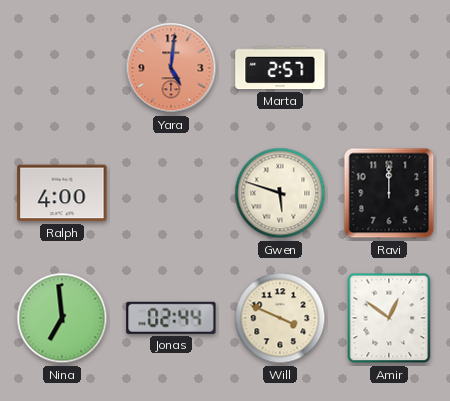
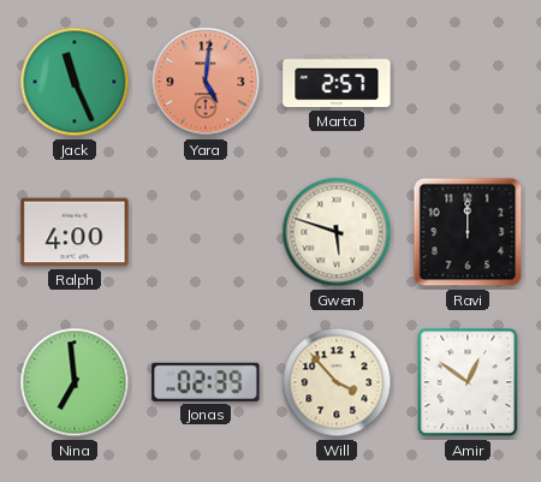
Jack: none -> 11:26 (75, 82)
Jonas: 02:44 -> 02:39 (206, 382)
Will: 3:49 -> 3:53 (337, 382)
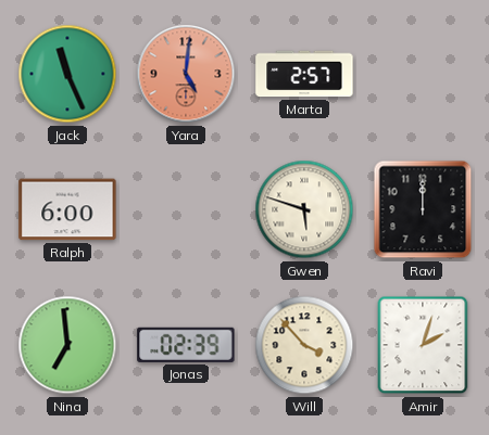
Ralph: 4:00 -> 6:00 (67, 209)
Amir: 12:51 -> 2:03 (423, 345)
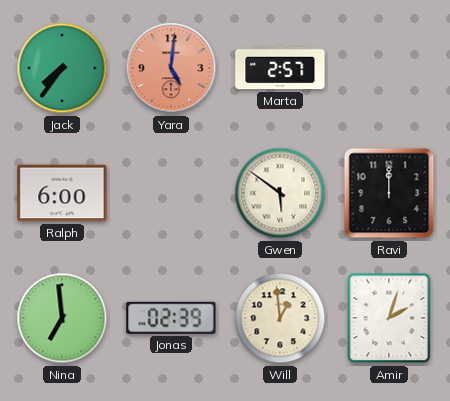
Jack: 11:26 -> 7:36 (62, 68)
Gwen: 5:48 -> 5:51 (280, 193)
Will: 3:53 -> 12:59 (280, 318)
